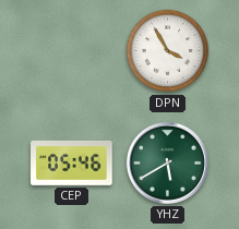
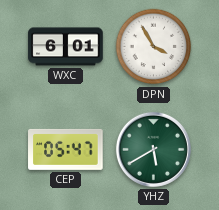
WXC: none -> 6:01 (66, 47)
CEP: 05:46 -> 05:47 (66, 149)
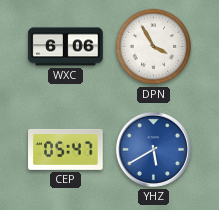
WXC: 6:01 -> 6:06 (66, 47)
YHZ dial: green -> blue (153, 149)
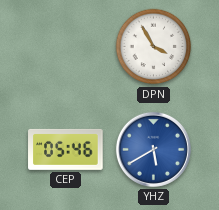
WXC: 6:06 -> none (66, 47)
CEP: 05:47 -> 05:46 (66, 149)
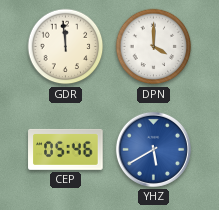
GDR: none -> 11:59 (66, 47)
DPN: 3:55 -> 4:00 (154, 47)
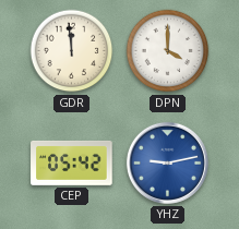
CEP: 05:46 -> 05:42 (72, 162)
YHZ: 5:40 -> 9:13 (167, 162)
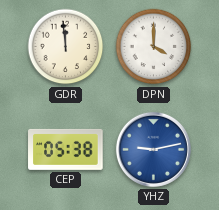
CEP: 05:42 -> 05:38 (66, 149)
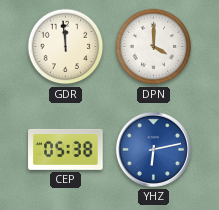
YHZ: 9:13 -> 6:13 (153, 149)
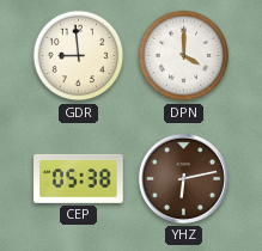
GDR: 11:59 -> 8:59 (79, 56)
YHZ dial: blue -> brown (183, 178)
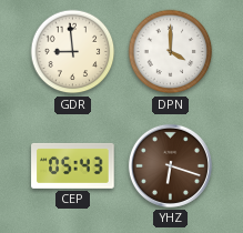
CEP: 05:38 -> 05:43 (73, 165)
YHZ: 6:13 -> 6:18 (170, 165)
